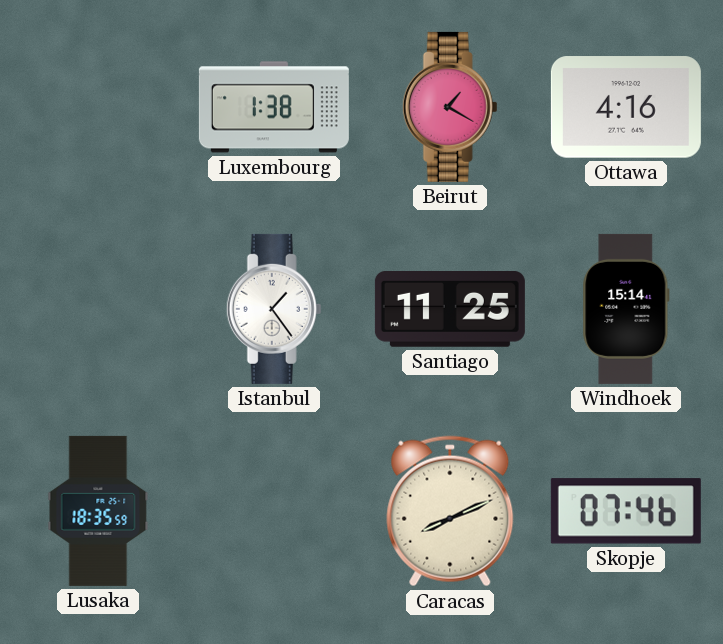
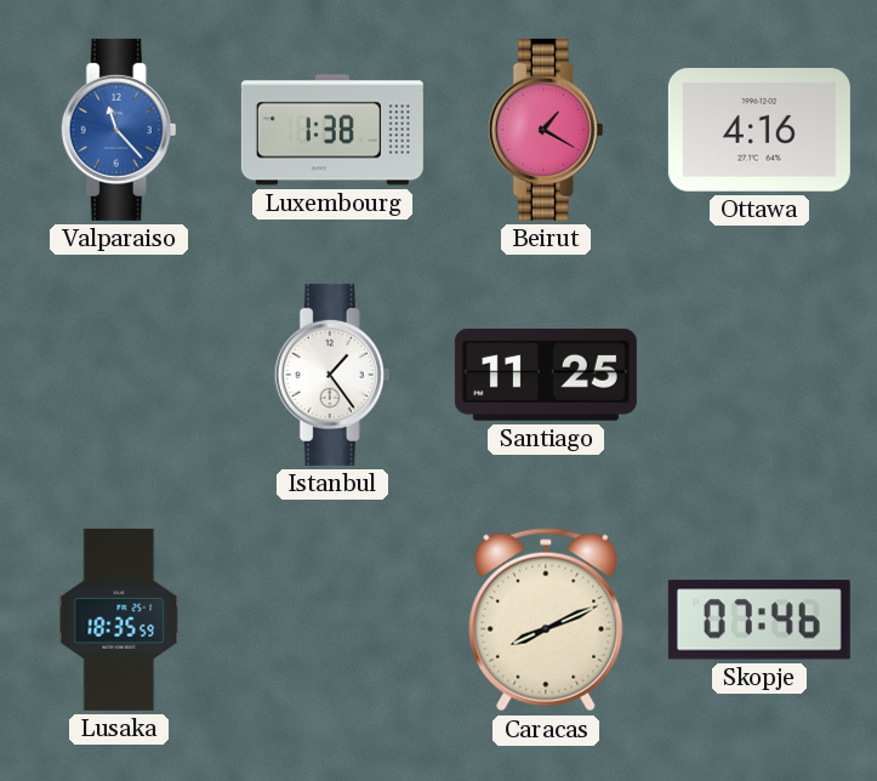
Valparaiso: none -> 11:23 (119, 130)
Windhoek: 15:14 -> none (626, 309)
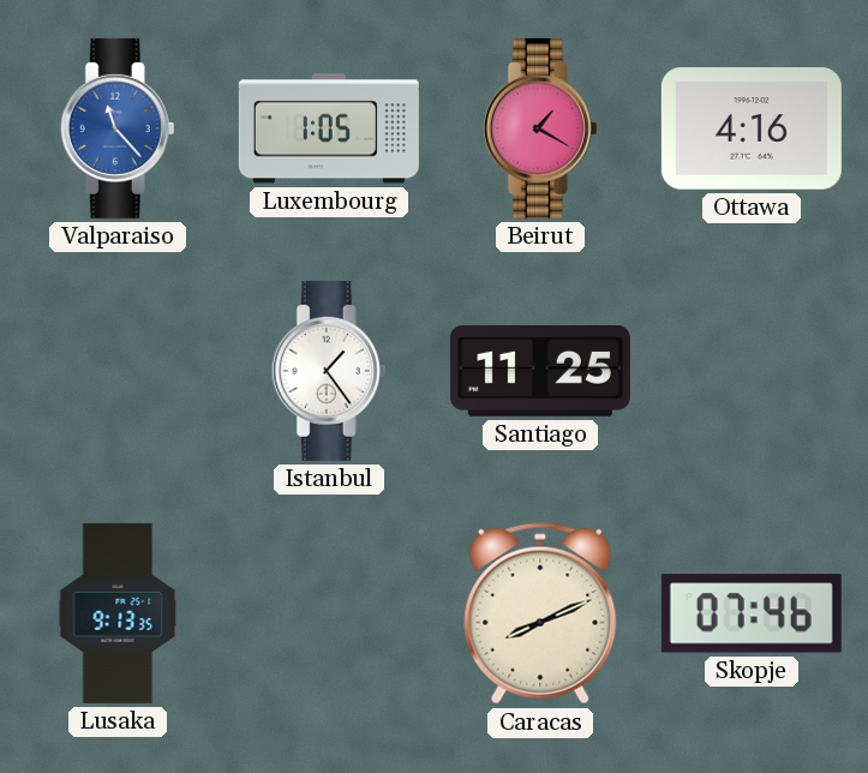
Luxembourg: 1:38 -> 1:05 (329, 128)
Lusaka: 18:35 -> 9:13 (118, 613)
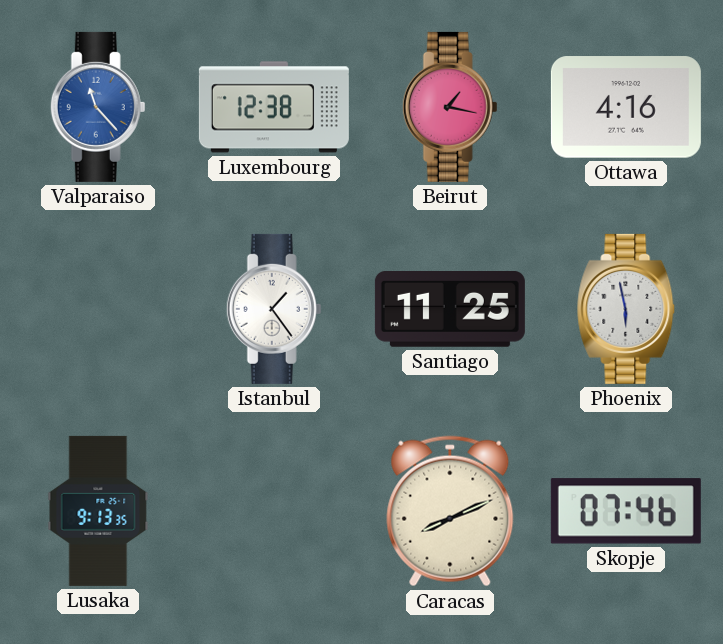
Luxembourg: 1:05 -> 12:38 (274, 107)
Beirut: 1:20 -> 1:17 (450, 107)
Phoenix: none -> 5:58 (626, 309)
